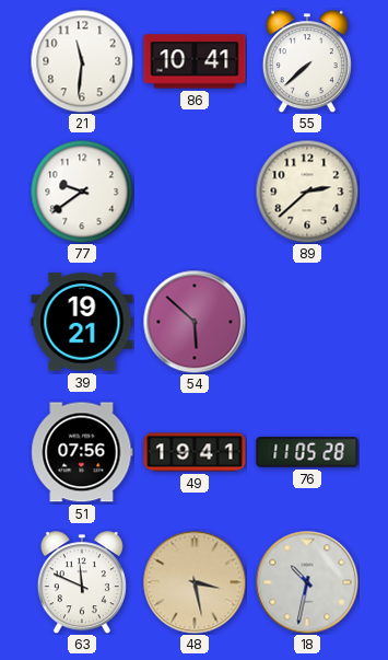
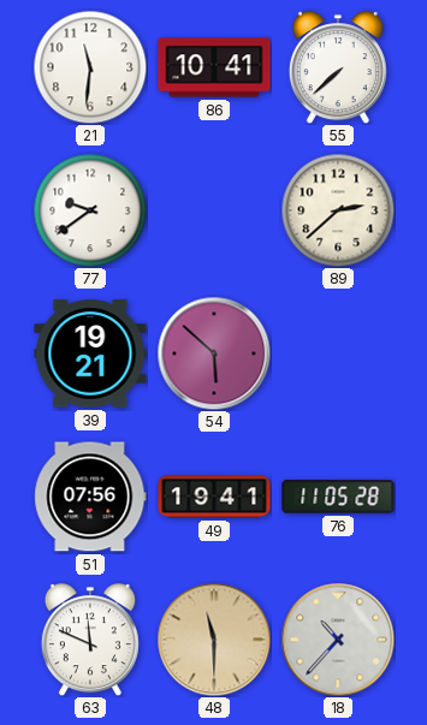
48: 3:28 -> 11:30 (214, 640)
18: 10:32 -> 10:37 (338, 640)
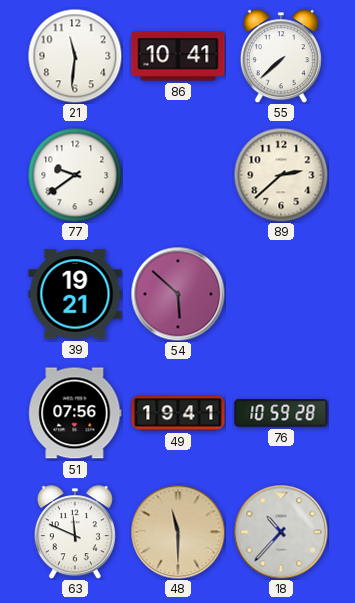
76: 11:05 -> 10:59 (281, 413)
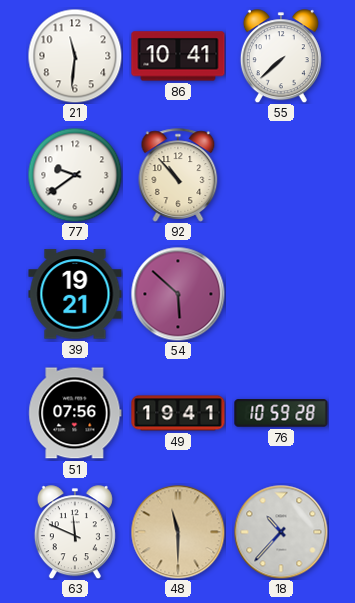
92: none -> 10:53 (178, 175)
89: 2:38 -> none (281, 175)
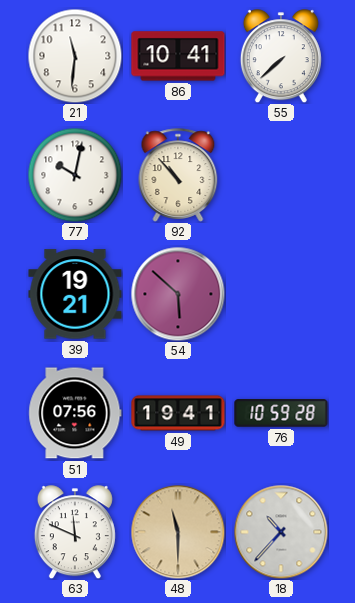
77: 9:39 -> 10:02 (75, 175)
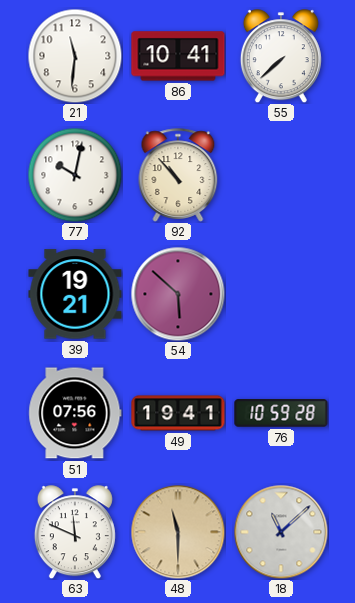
18: 10:37 -> 11:08 (281, 532)
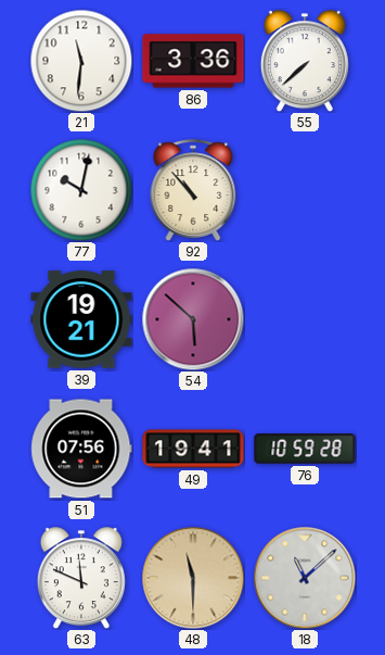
86: 10:41 -> 3:36 (193, 61)
